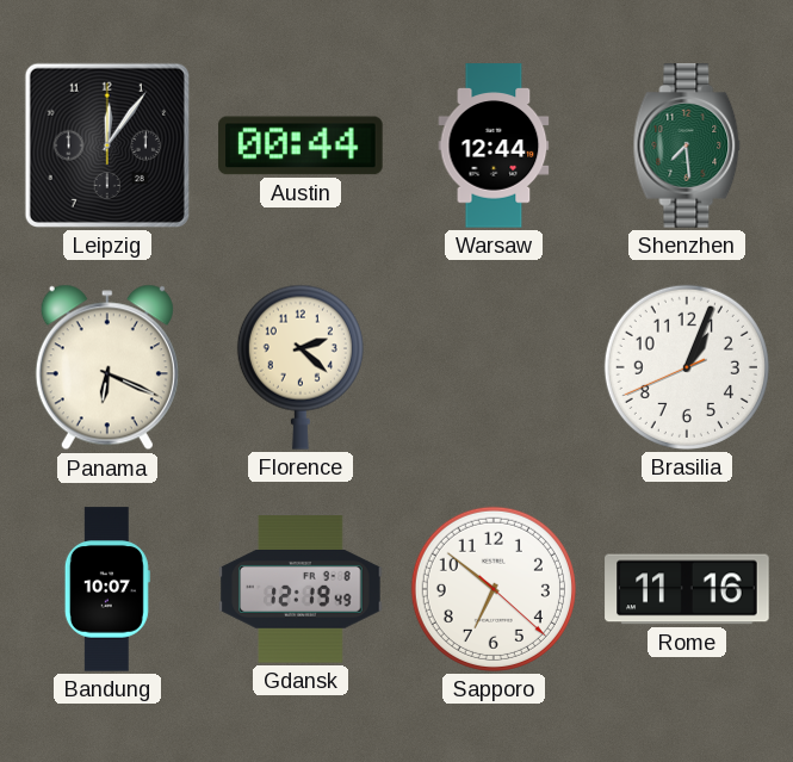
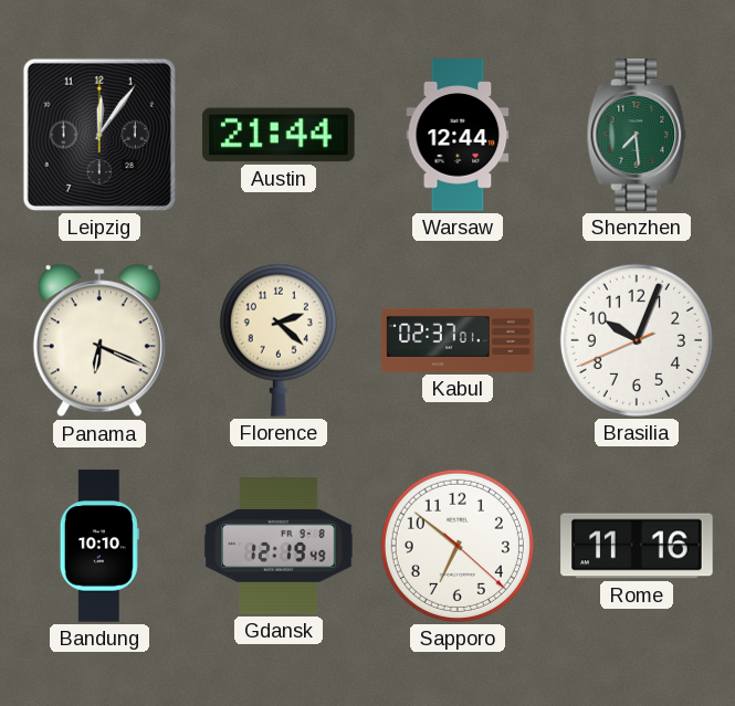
Austin: 00:44 -> 21:44 (279, 135)
Kabul: none -> 02:37 (458, 340)
Brasilia: 1:03 -> 10:03 (637, 340)
Bandung: 10:07 -> 10:10 (99, 546)
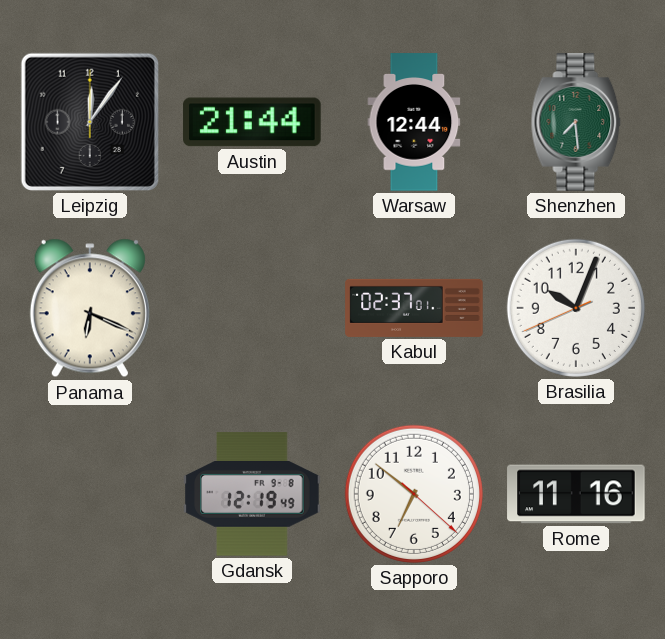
Florence: 2:22 -> none (279, 340)
Bandung: 10:10 -> none (99, 546)
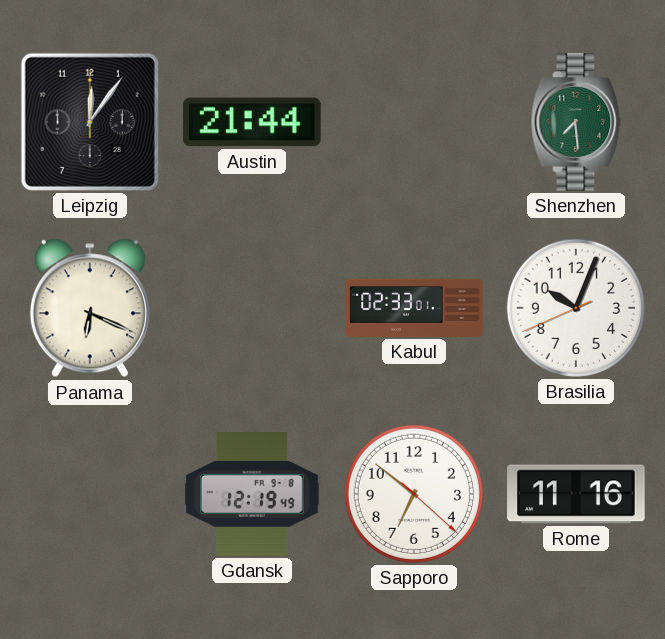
Warsaw: 12:44 -> none (414, 122)
Kabul: 02:37 -> 02:33 (414, 308)
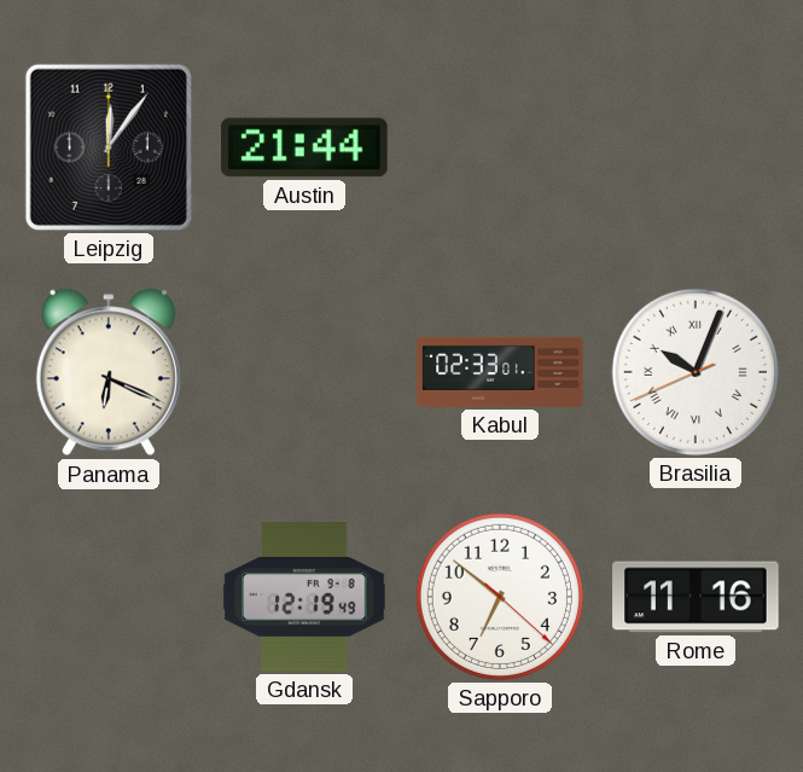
Shenzhen: 7:29 -> none (576, 122)
Brasilia numerals: Arabic -> Roman (696, 372)
